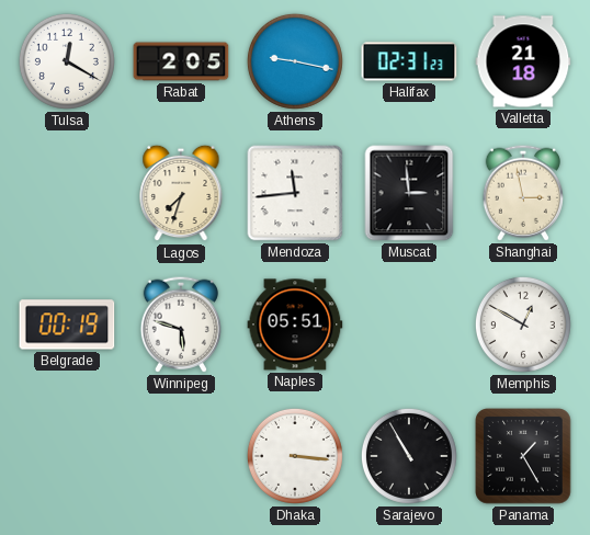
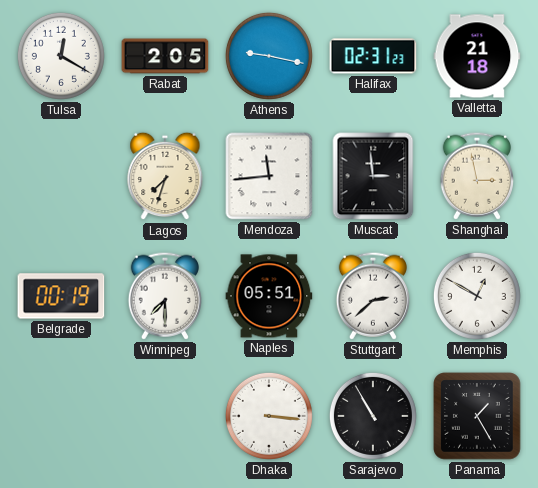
Winnipeg: 5:48 -> 7:30 (165, 296)
Stuttgart: none -> 2:38 (373, 296)
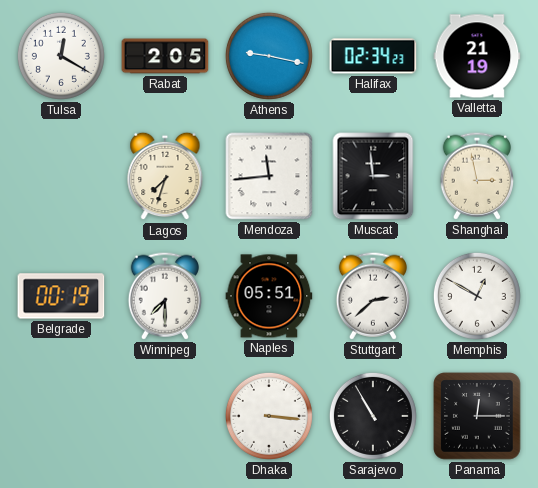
Halifax: 02:31 -> 02:34 (373, 56)
Valletta: 21:18 -> 21:19 (477, 56)
Panama: 1:25 -> 12:15 (477, 416)
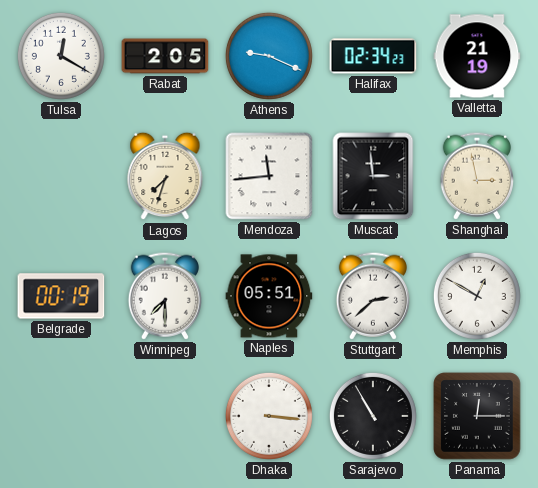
Athens: 9:17 -> 9:19 (269, 56)
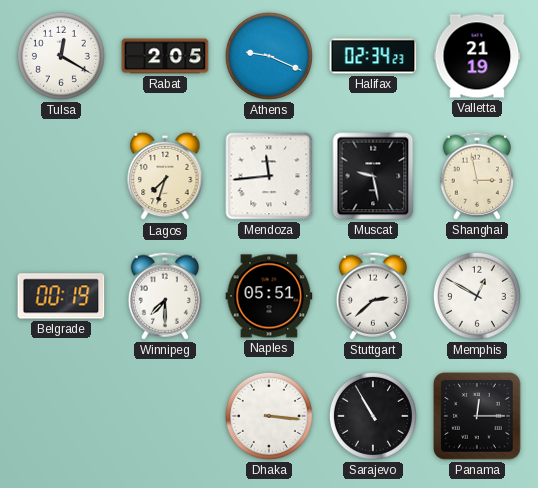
Muscat: 2:59 -> 9:28 (373, 176)
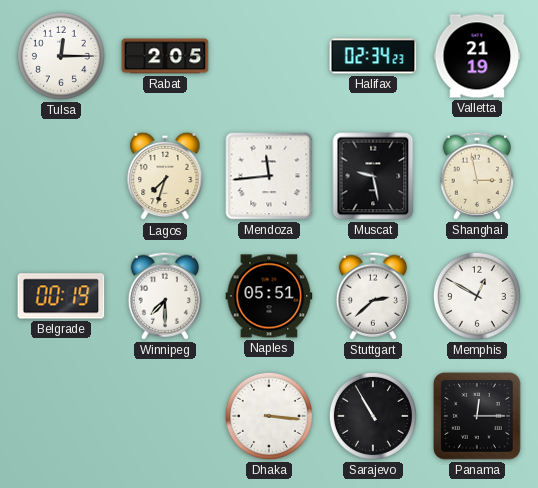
Tulsa: 12:20 -> 12:15 (61, 56)
Athens: 9:19 -> none (269, 56)
